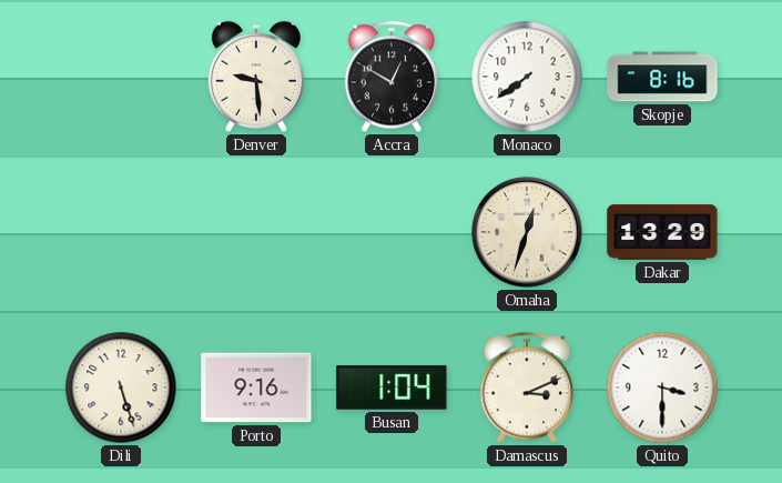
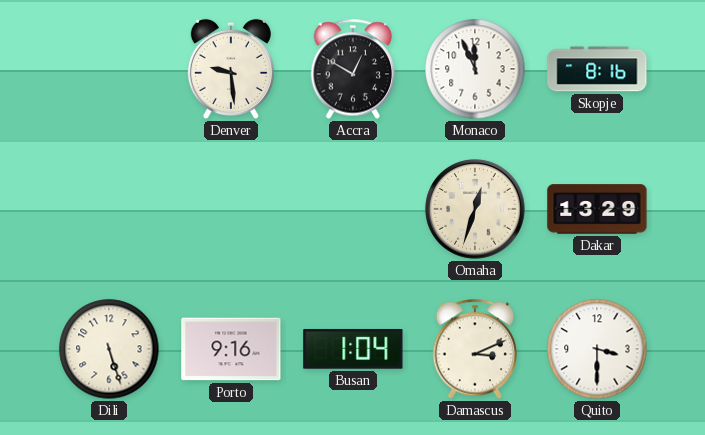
Monaco: 7:39 -> 11:56 (475, 69)
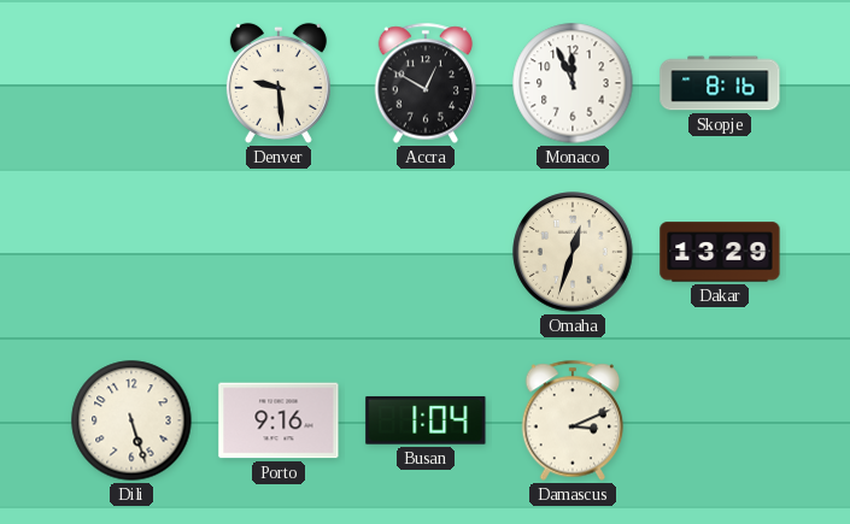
Quito: 3:30 -> none (597, 349)
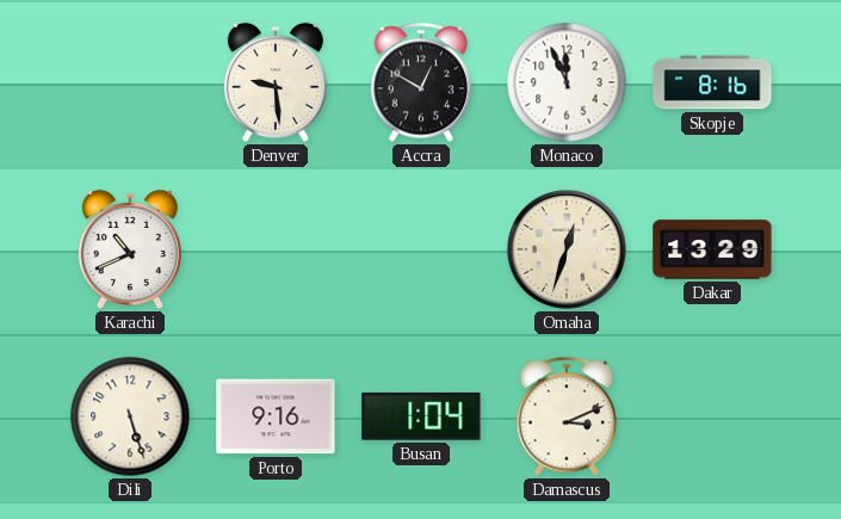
Karachi: none -> 10:41 (130, 249)
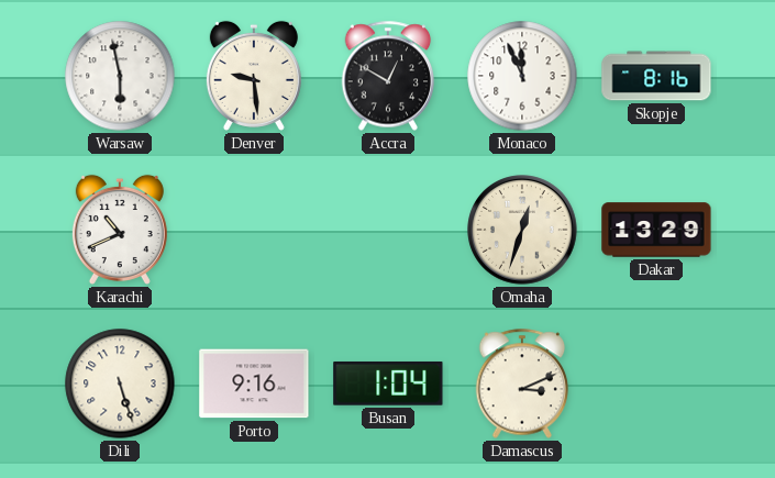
Warsaw: none -> 5:58 (120, 76)
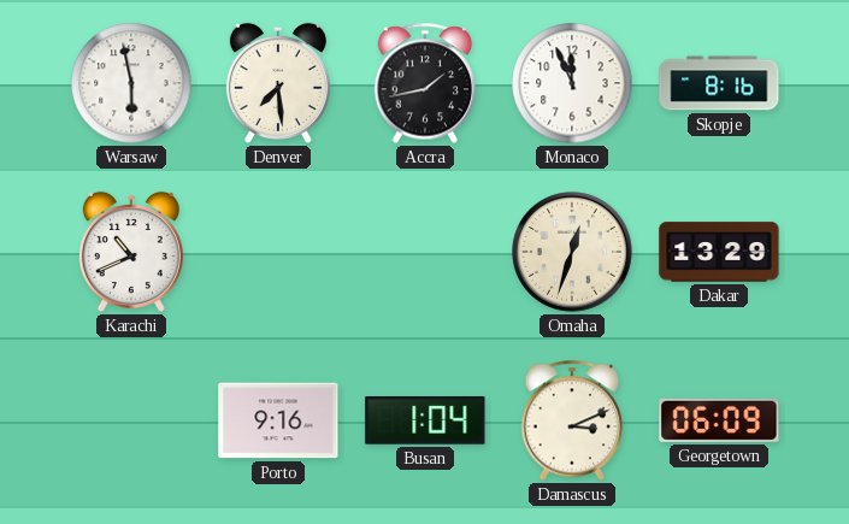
Denver: 9:29 -> 7:29 (278, 83)
Accra: 12:50 -> 1:43 (425, 83)
Dili: 5:27 -> none (120, 383)
Georgetown: none -> 06:09 (719, 420)
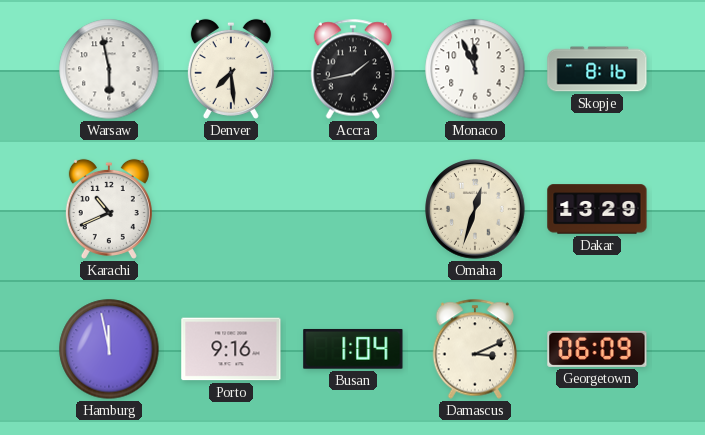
Hamburg: none -> 11:58 (109, 349)
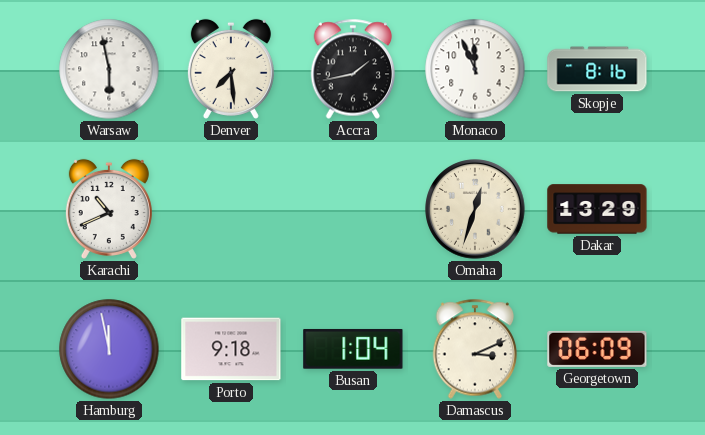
Porto: 9:16 -> 9:18 (231, 349)
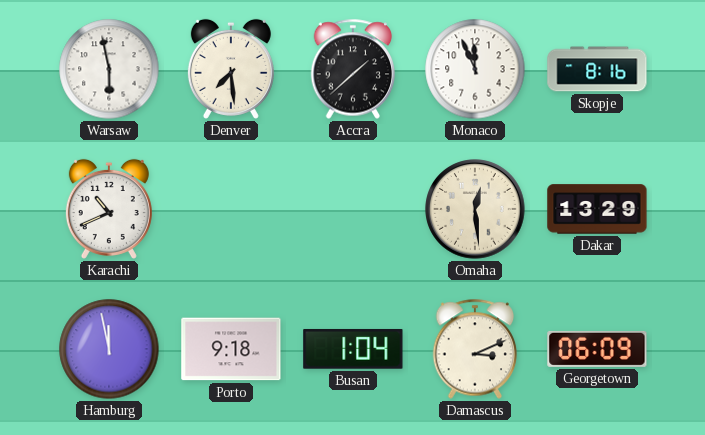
Accra: 1:43 -> 1:38 (353, 69)
Omaha: 12:33 -> 12:29 (475, 209)
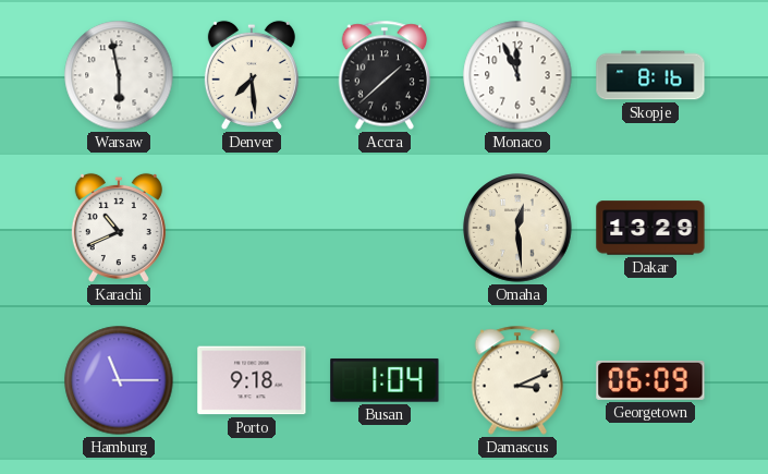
Hamburg: 11:58 -> 11:15 (119, 380)
